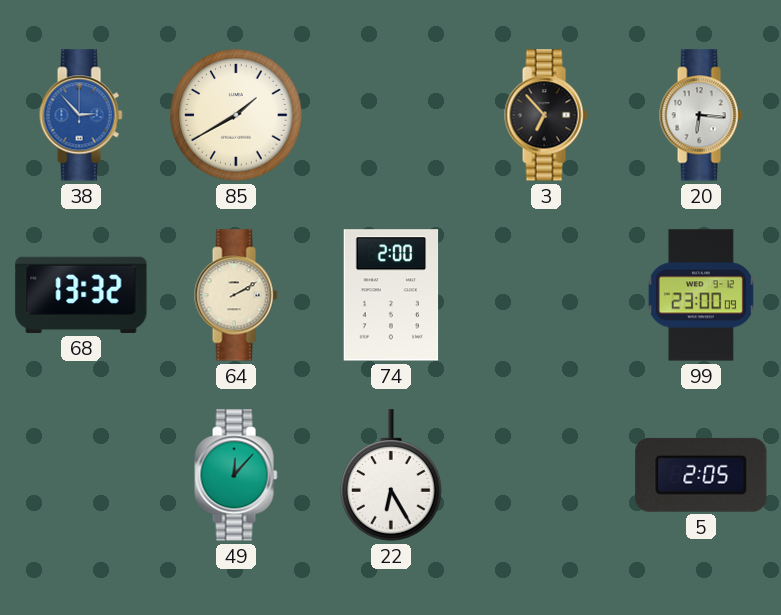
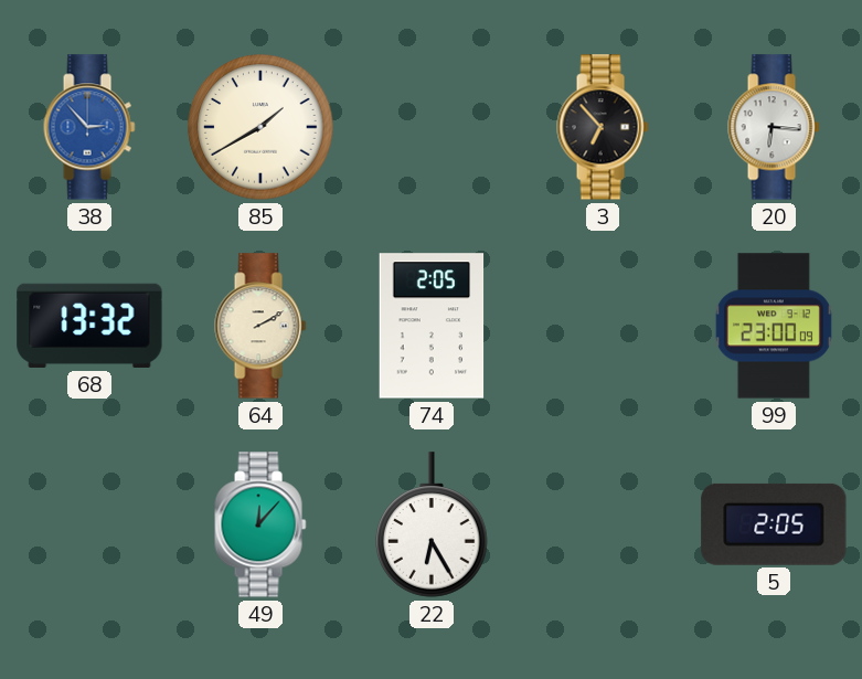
74: 2:00 -> 2:05 (432, 326)
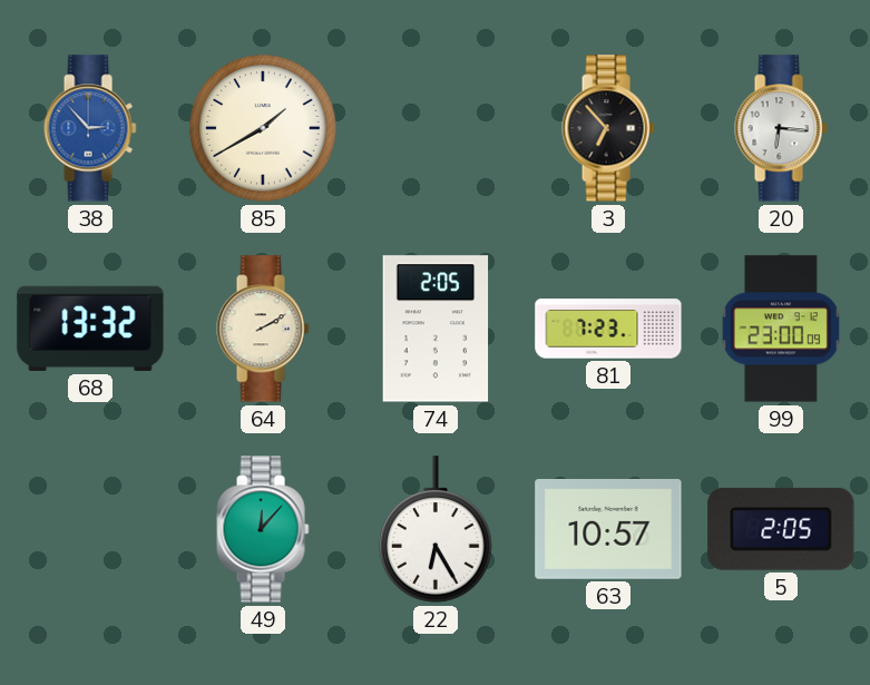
81: none -> 7:23 (608, 329)
63: none -> 10:57 (608, 529)
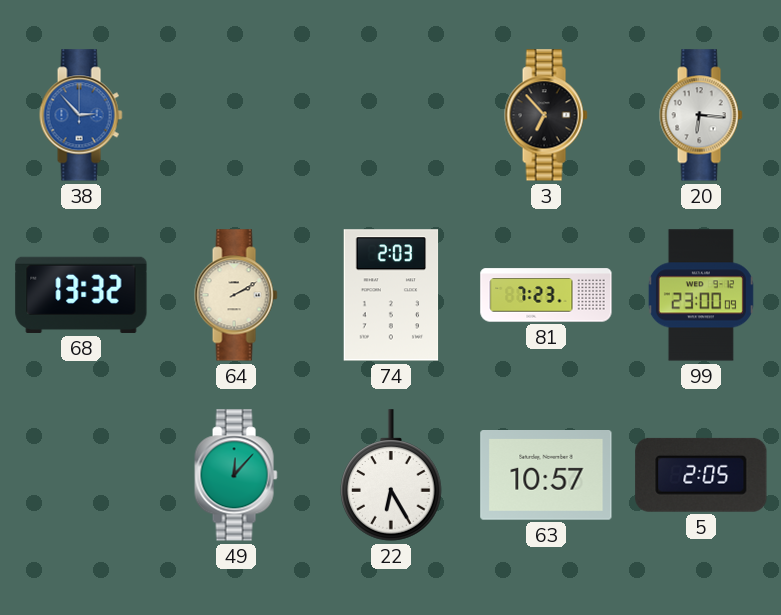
85: 1:40 -> none (263, 128)
74: 2:05 -> 2:03 (391, 295)
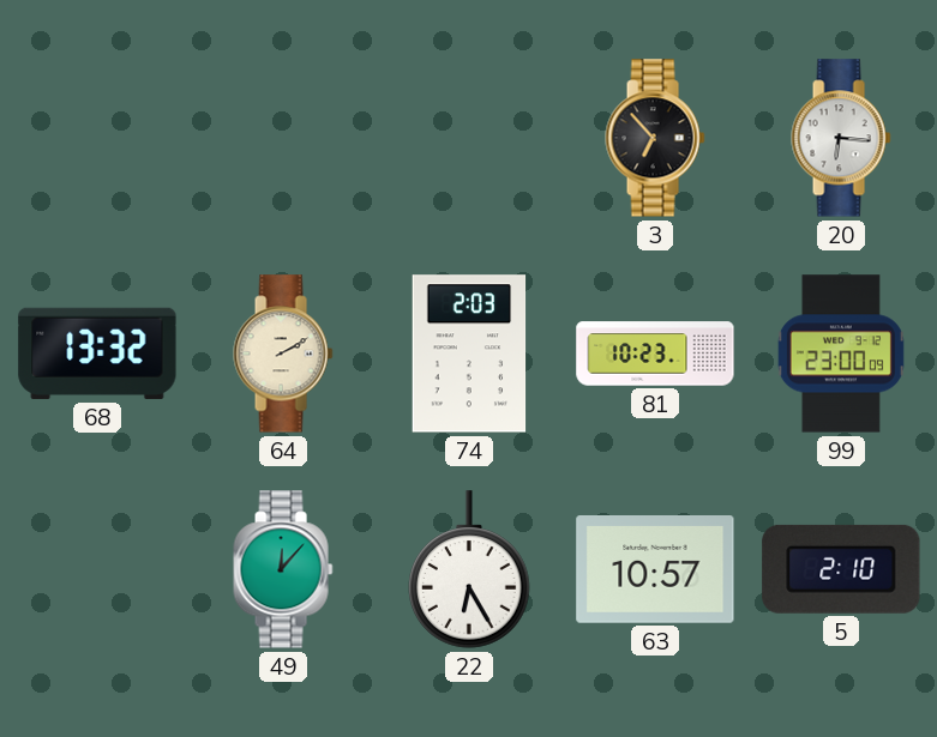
38: 2:53 -> none (81, 115)
81: 7:23 -> 10:23 (655, 354)
5: 2:05 -> 2:10 (841, 569)
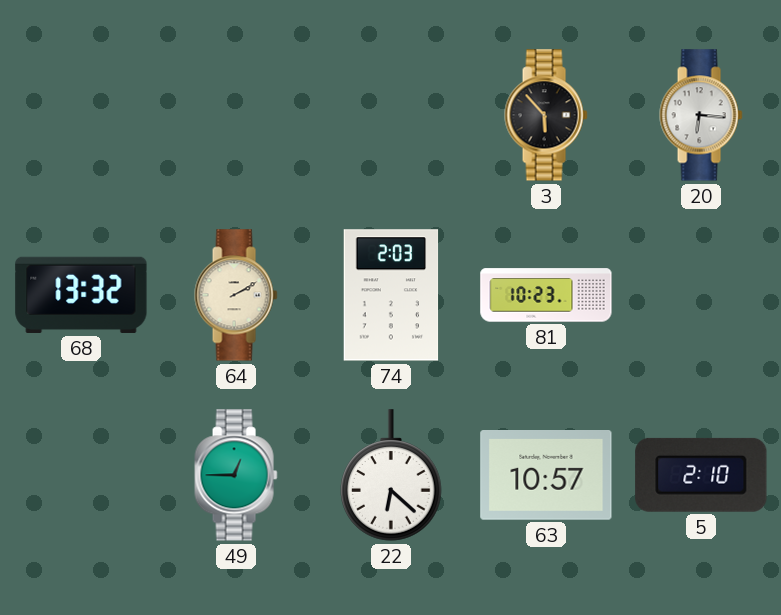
3: 6:53 -> 5:53 (546, 115)
99: 23:00 -> none (841, 354)
49: 12:07 -> 12:45 (236, 475)
22: 6:25 -> 6:22 (391, 475)
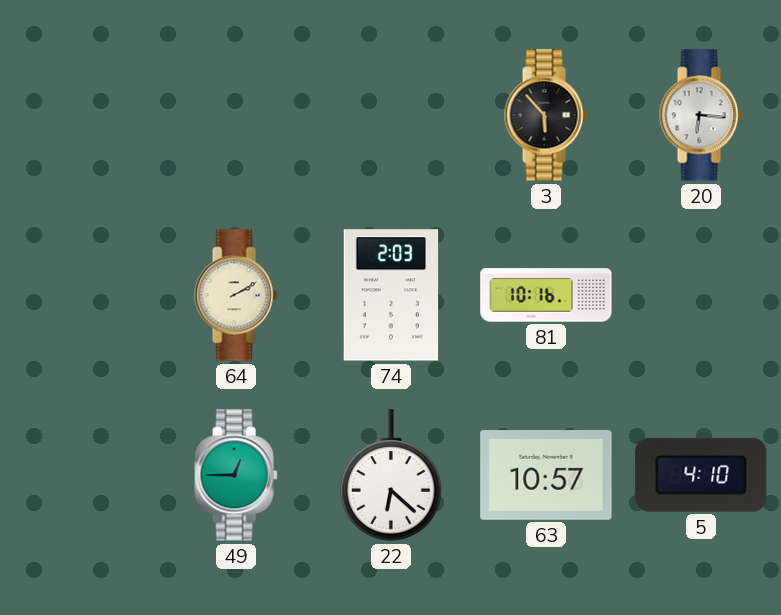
68: 13:32 -> none (81, 295)
81: 10:23 -> 10:16 (546, 295)
5: 2:10 -> 4:10 (701, 475)
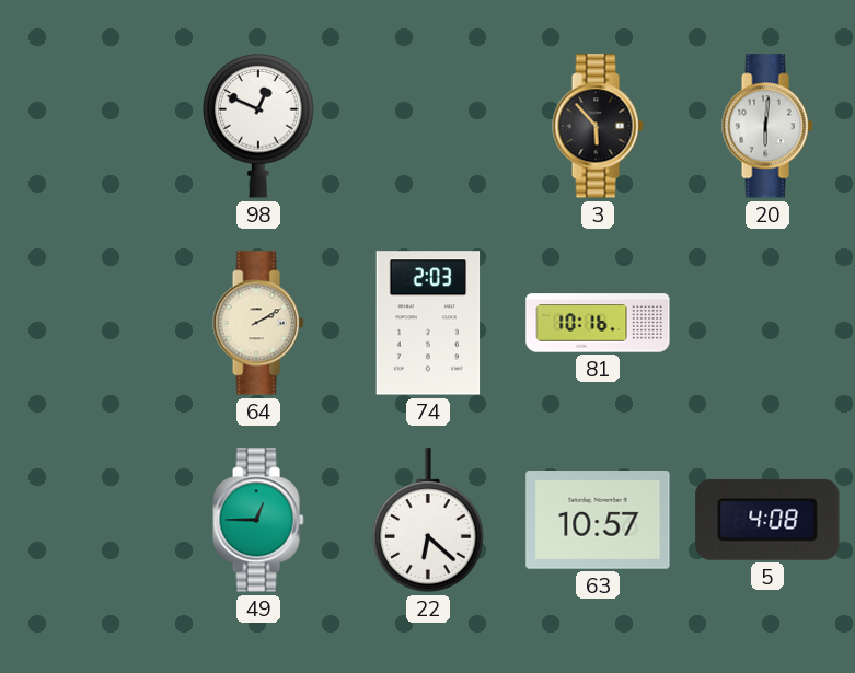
98: none -> 12:49 (258, 127)
20: 6:16 -> 6:01 (767, 126)
5: 4:10 -> 4:08 (767, 520)
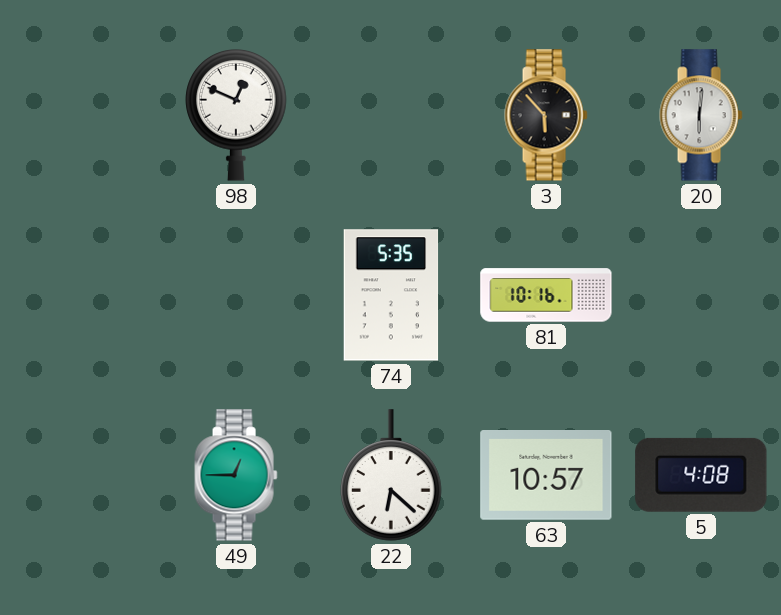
64: 2:10 -> none (258, 323)
74: 2:03 -> 5:35 (391, 295)
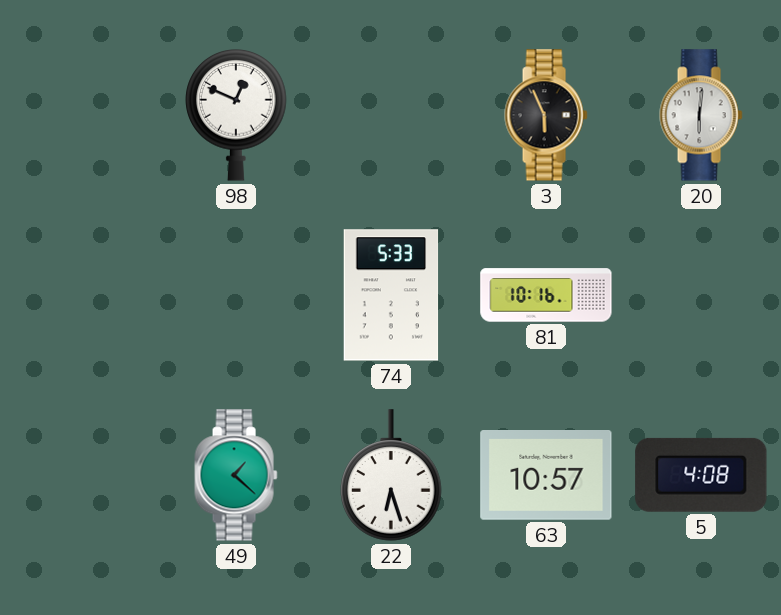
3: 5:53 -> 5:56 (546, 115)
74: 5:35 -> 5:33 (391, 295)
49: 12:45 -> 1:22 (236, 475)
22: 6:22 -> 6:27 (391, 475)
